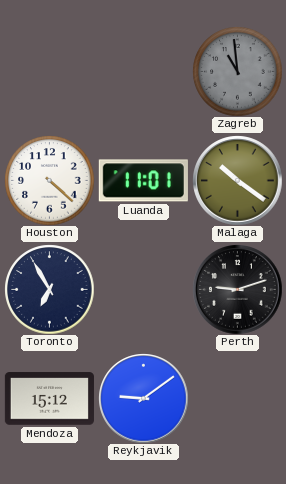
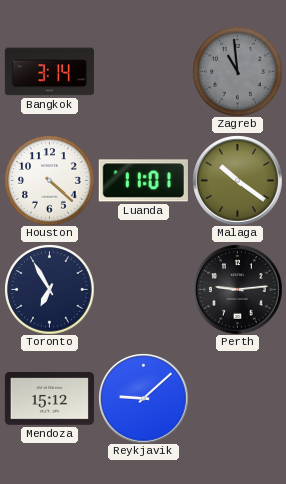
Bangkok: none -> 3:14 (49, 72)
Perth: 9:12 -> 9:14 (237, 289)
Reykjavik: 9:09 -> 9:08 (143, 398)
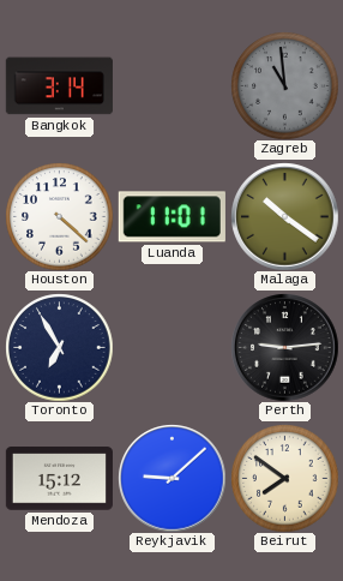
Beirut: none -> 7:51 (284, 478)
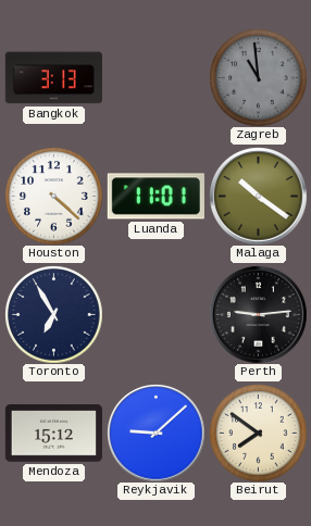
Bangkok: 3:14 -> 3:13 (53, 78)
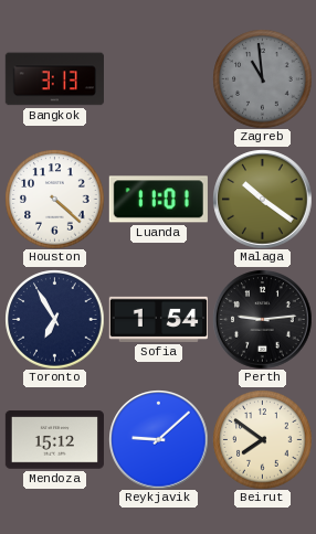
Sofia: none -> 1:54 (158, 319)
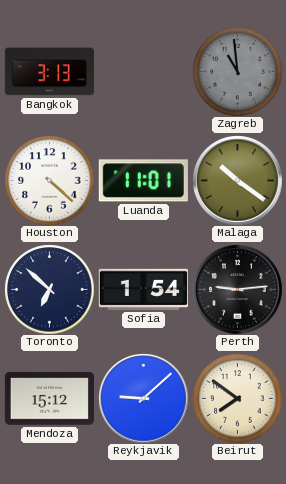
Toronto: 6:55 -> 6:52 (49, 289)
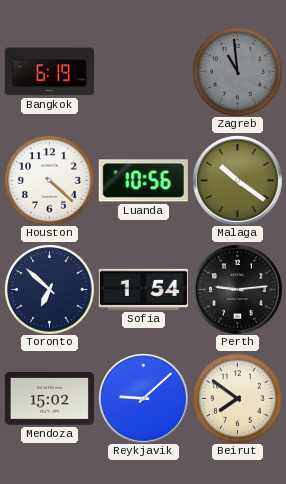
Bangkok: 3:13 -> 6:19 (49, 72)
Luanda: 11:01 -> 10:56 (143, 181)
Mendoza: 15:12 -> 15:02 (49, 399)
